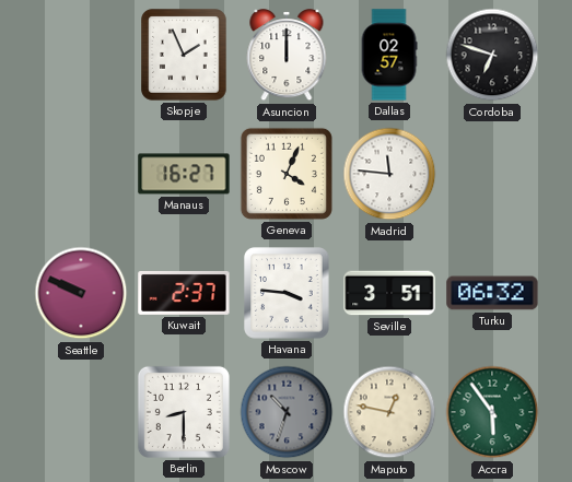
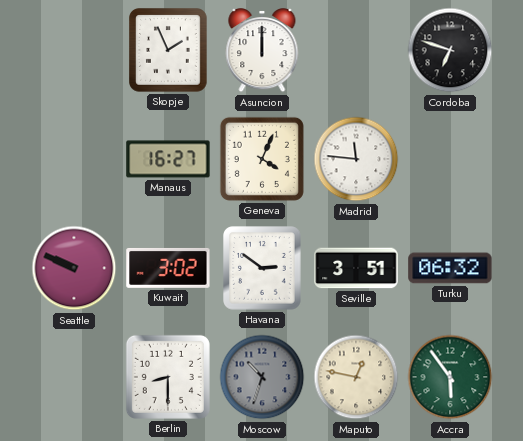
Dallas: 02:57 -> none (389, 55)
Kuwait: 2:37 -> 3:02 (168, 268)
Havana: 3:46 -> 2:51 (262, 268)
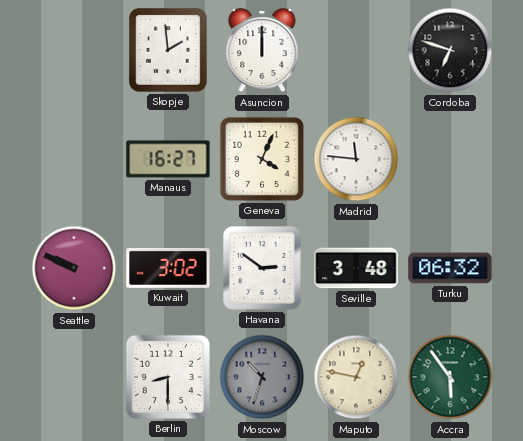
Skopje: 1:56 -> 1:59 (168, 50)
Seville: 3:51 -> 3:48 (356, 268)
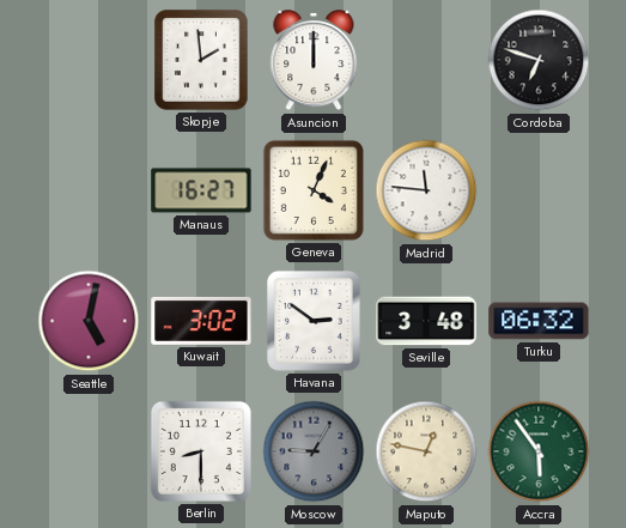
Seattle: 9:49 -> 5:02 (89, 321)
Moscow: 10:33 -> 9:05 (314, 451)
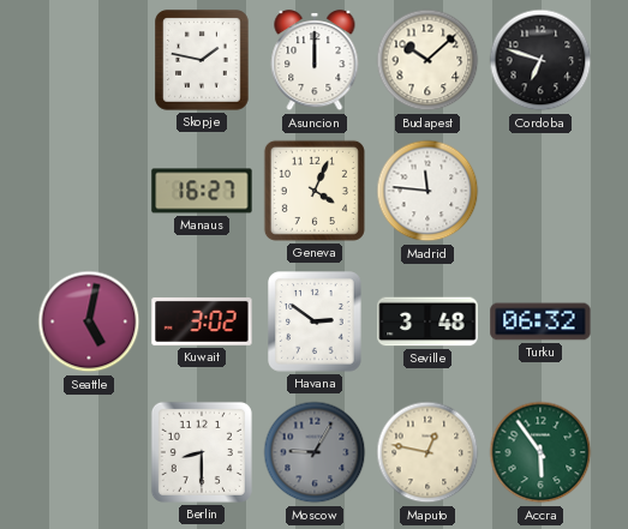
Skopje: 1:59 -> 1:47 (202, 60)
Budapest: none -> 10:08 (427, 60)
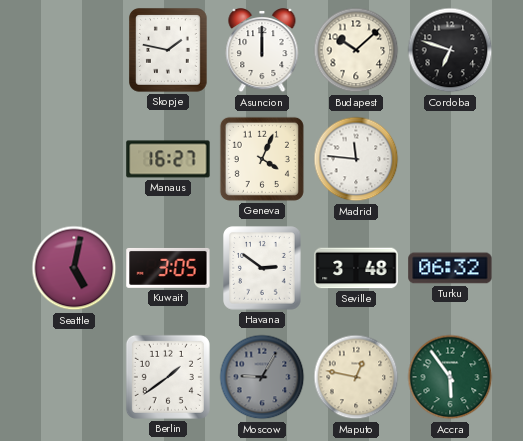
Kuwait: 3:02 -> 3:05 (168, 268)
Berlin: 8:30 -> 1:39 (168, 377)
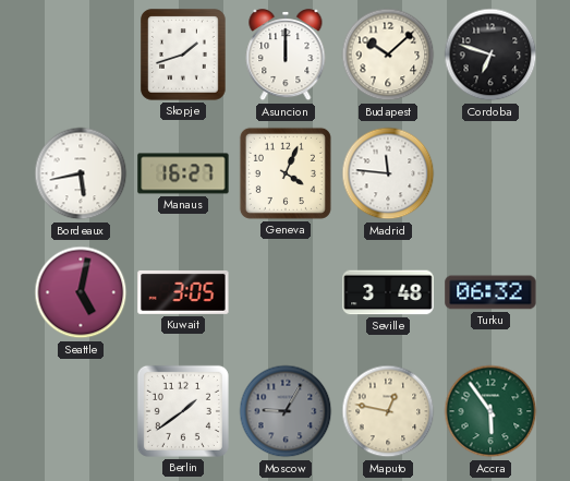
Skopje: 1:47 -> 1:42 (183, 55)
Bordeaux: none -> 5:43 (81, 173)
Havana: 2:51 -> none (262, 268)
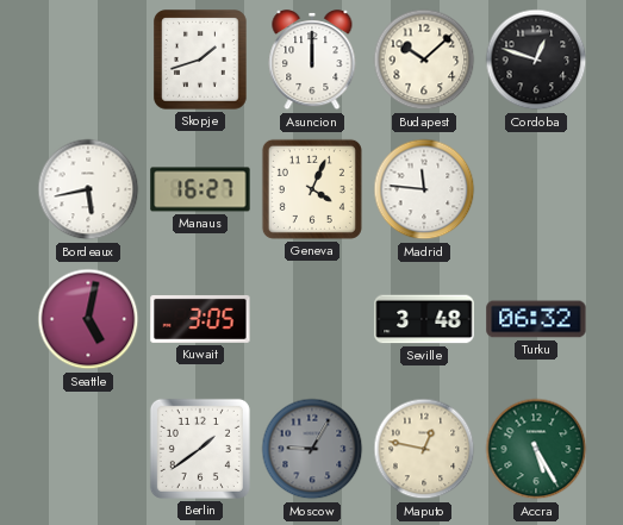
Cordoba: 6:48 -> 12:48 (536, 60)
Accra: 5:54 -> 5:25 (536, 449)
